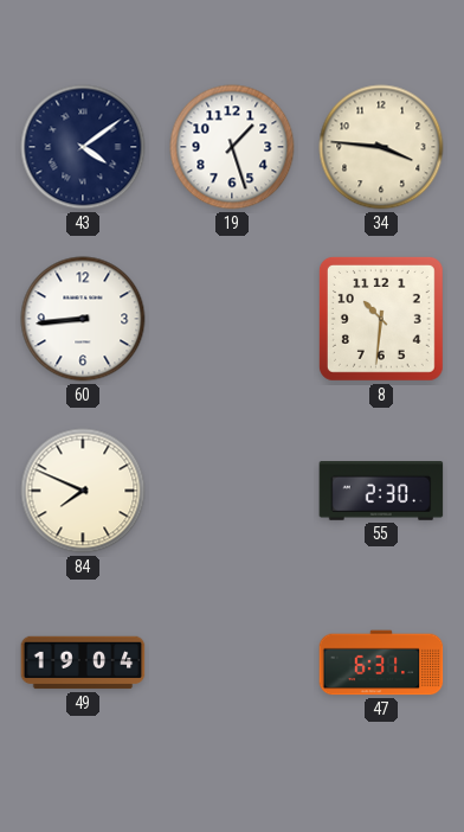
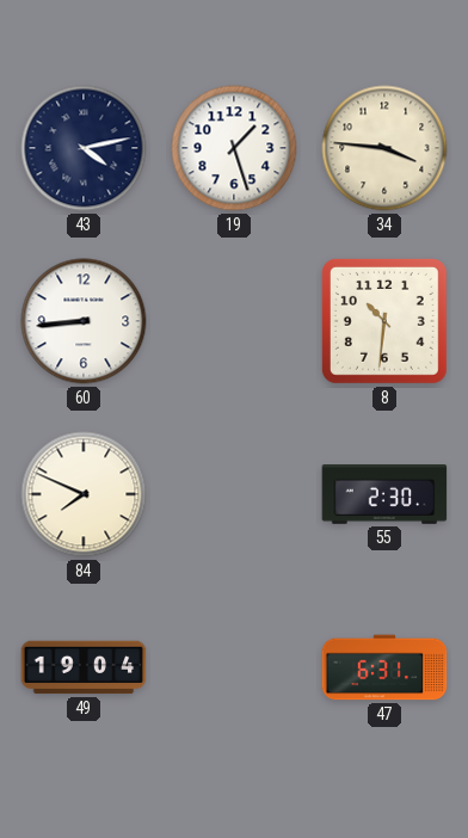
43: 4:09 -> 4:13 (84, 148)
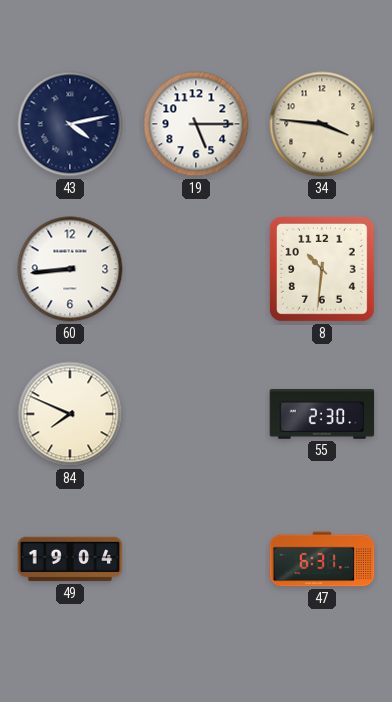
19: 1:27 -> 5:15 (196, 124)
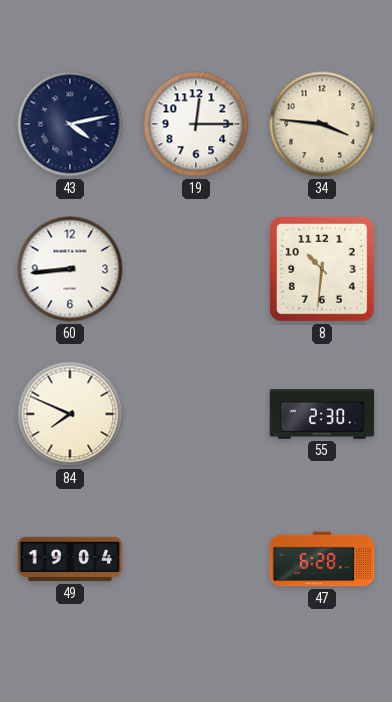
19: 5:15 -> 12:15 (196, 124)
47: 6:31 -> 6:28 (322, 559)
